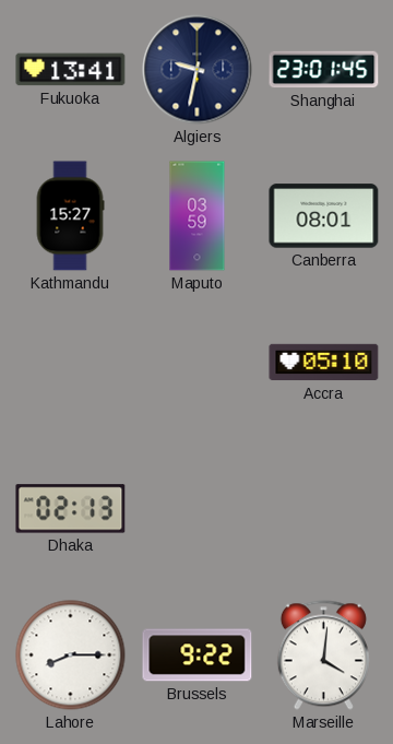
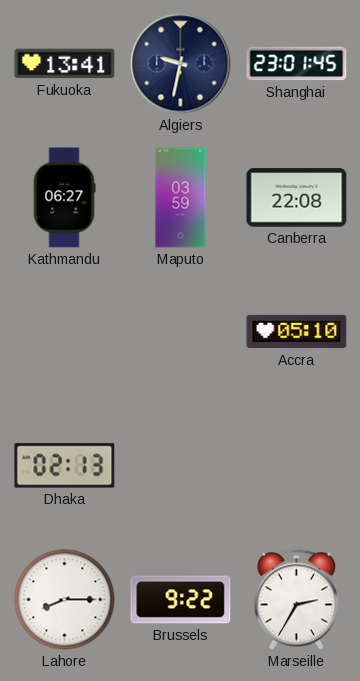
Kathmandu: 15:27 -> 06:27 (64, 198)
Canberra: 08:01 -> 22:08 (297, 198)
Marseille: 4:01 -> 2:35 (296, 600)
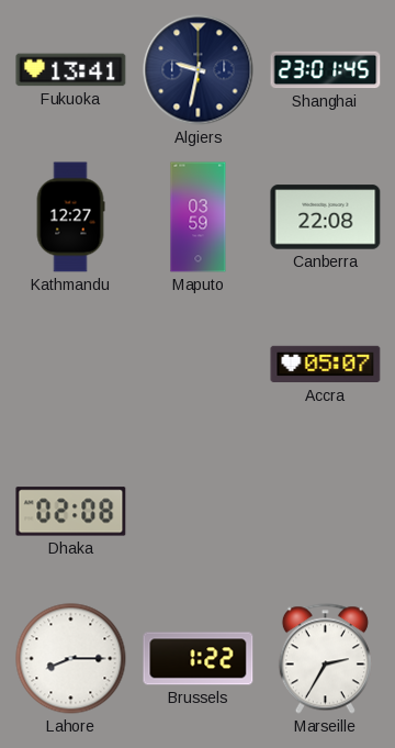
Kathmandu: 06:27 -> 12:27 (70, 217)
Accra: 05:10 -> 05:07 (326, 365)
Dhaka: 02:13 -> 02:08 (71, 512)
Brussels: 9:22 -> 1:22 (199, 659)
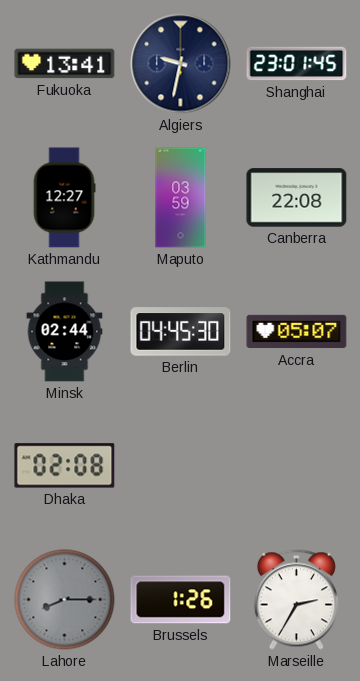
Minsk: none -> 02:44 (65, 332)
Berlin: none -> 04:45 (181, 332)
Lahore dial: white -> grey (65, 600)
Brussels: 1:22 -> 1:26 (181, 600)
